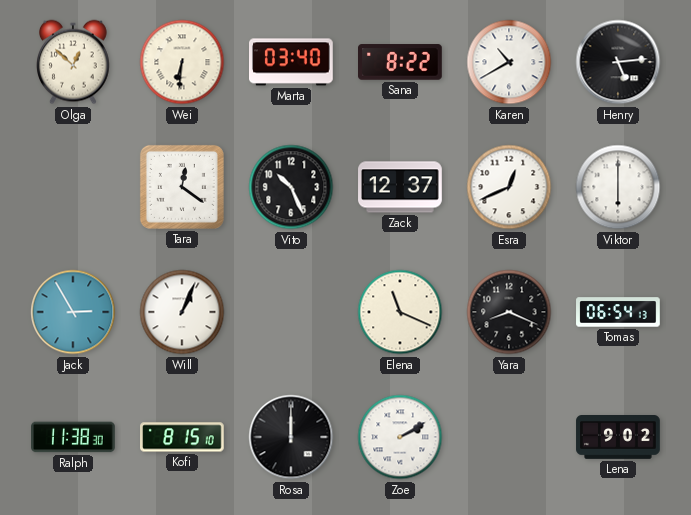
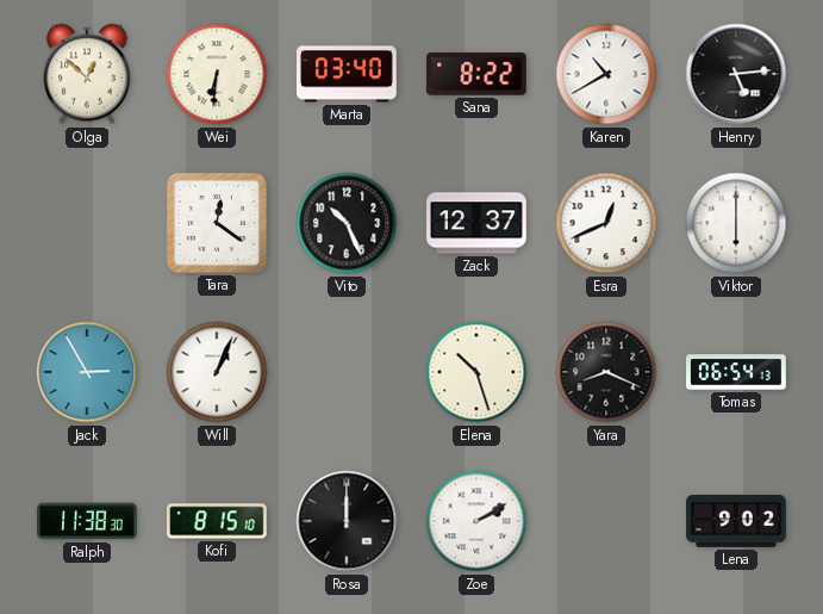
Elena: 11:19 -> 10:27 (476, 372)
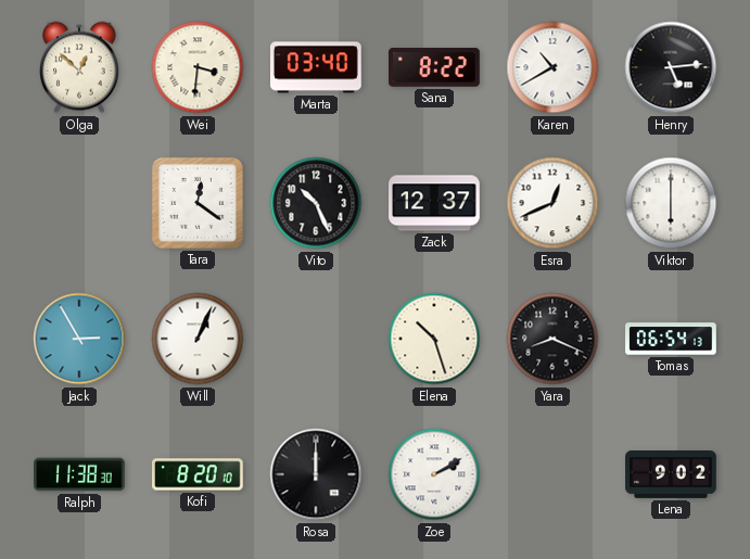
Wei: 6:31 -> 3:31 (198, 67)
Kofi: 8:15 -> 8:20 (198, 474)
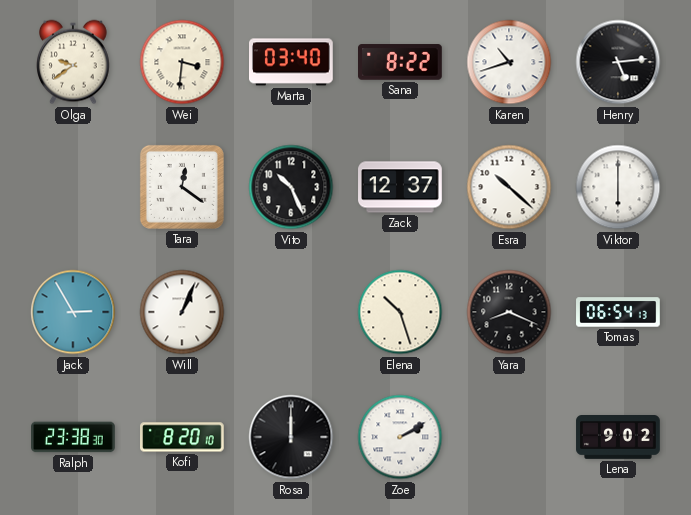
Olga: 12:52 -> 9:39 (74, 62)
Karen: 10:40 -> 10:42 (509, 62)
Esra: 12:41 -> 10:22 (509, 187)
Ralph: 11:38 -> 23:38 (74, 437)
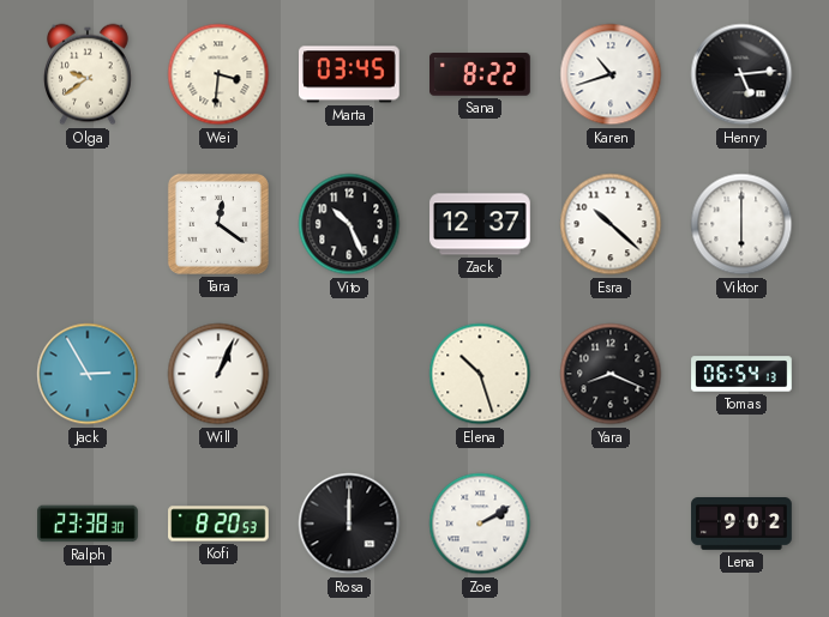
Marta: 03:40 -> 03:45 (350, 74)
Kofi: 8:20:10 -> 8:20:53 (218, 524)
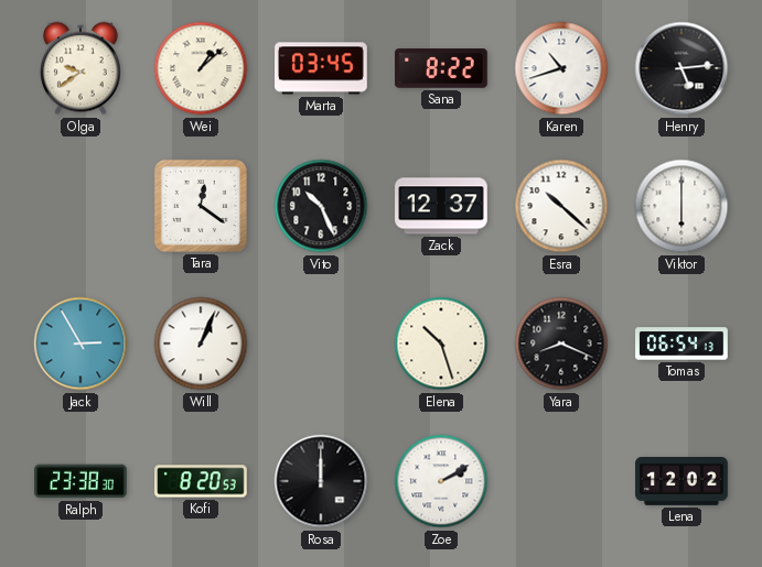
Wei: 3:31 -> 1:08 (201, 68)
Lena: 9:02 -> 12:02 (681, 482)
